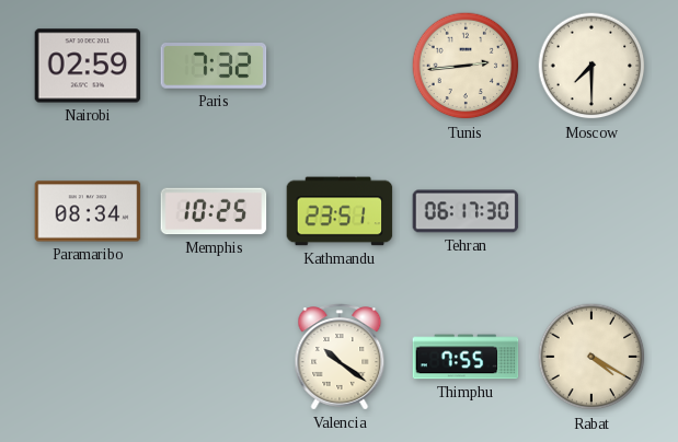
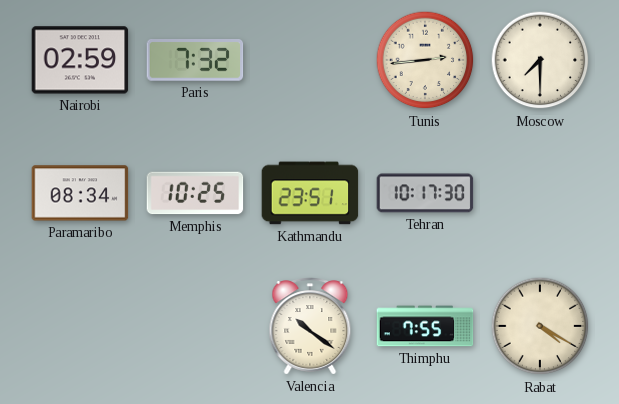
Tehran: 06:17 -> 10:17 (425, 193)
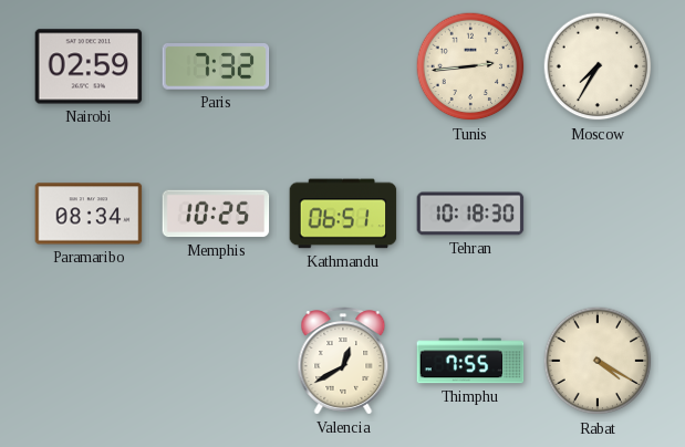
Moscow: 7:30 -> 7:35 (598, 66)
Kathmandu: 23:51 -> 06:51 (343, 214)
Tehran: 10:17 -> 10:18 (470, 214)
Valencia: 10:21 -> 12:40 (343, 361)
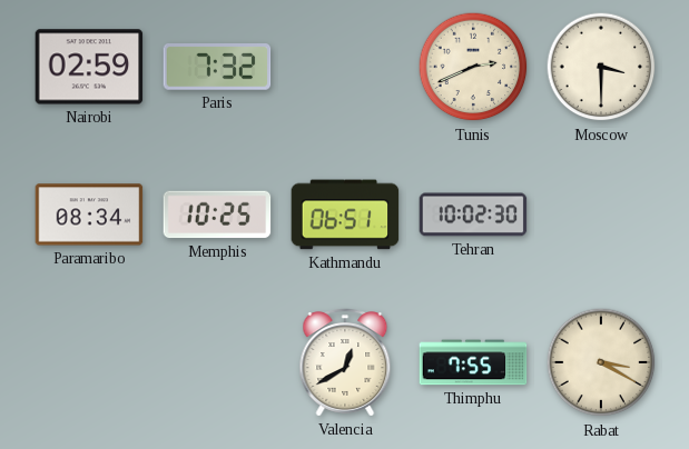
Tunis: 2:44 -> 2:41 (473, 67)
Moscow: 7:35 -> 3:30 (601, 67)
Tehran: 10:18 -> 10:02 (473, 214)
Rabat: 4:20 -> 3:20 (601, 362)
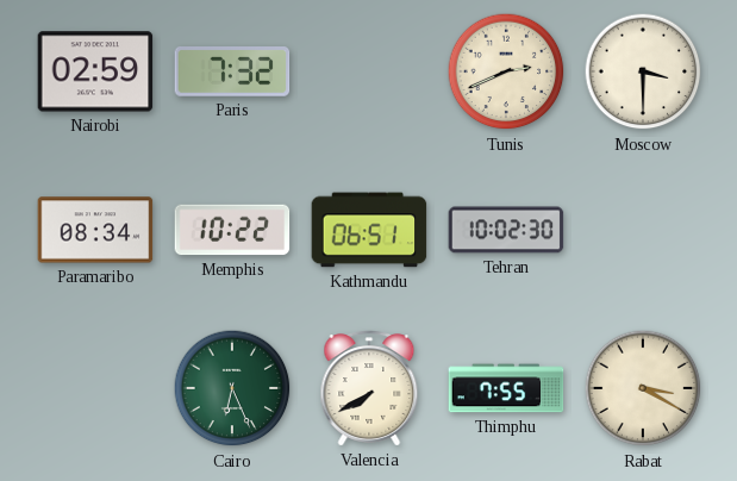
Memphis: 10:25 -> 10:22 (232, 230)
Cairo: none -> 6:26 (232, 388)
Valencia: 12:40 -> 7:40 (369, 388)
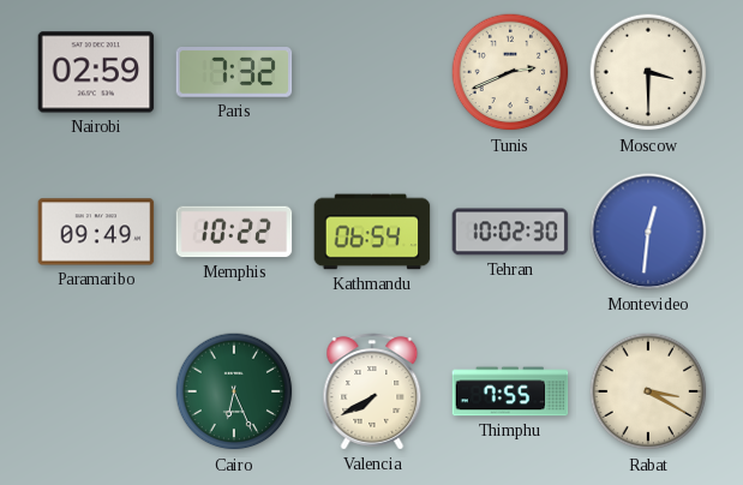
Paramaribo: 08:34 -> 09:49 (96, 232)
Kathmandu: 06:51 -> 06:54 (372, 232)
Montevideo: none -> 12:31 (648, 232)
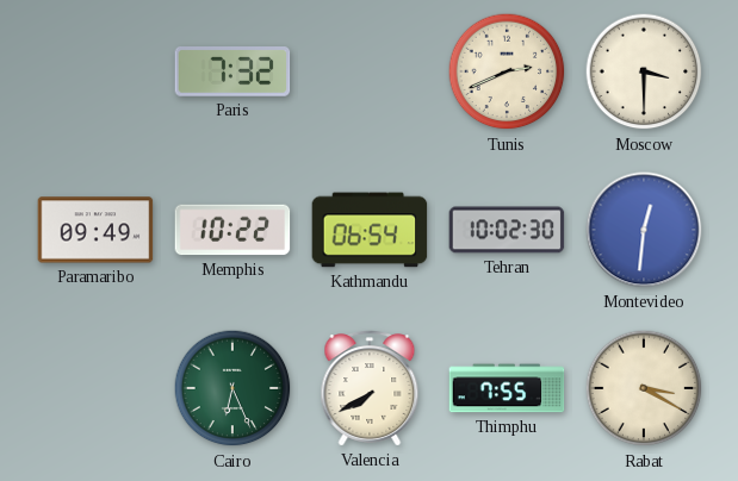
Nairobi: 02:59 -> none (96, 72)
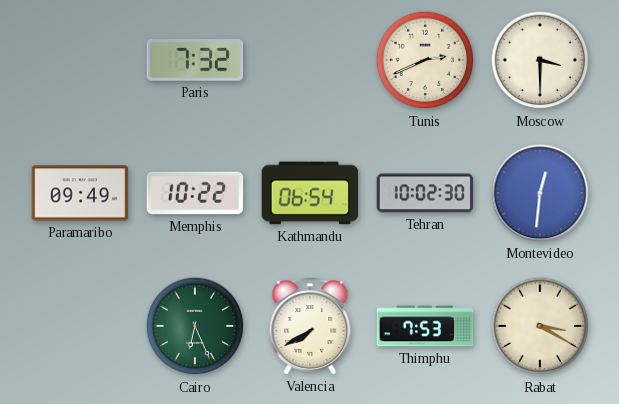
Thimphu: 7:55 -> 7:53 (425, 326)
